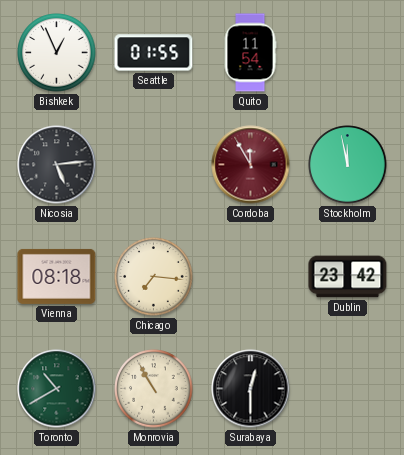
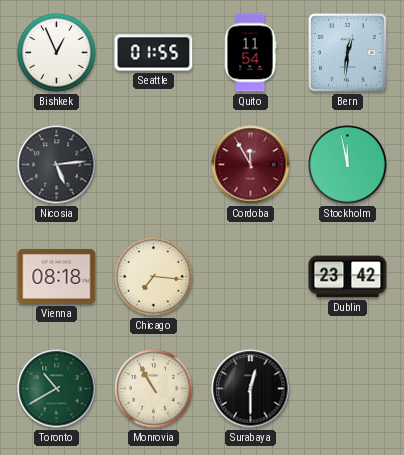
Bern: none -> 12:31 (348, 53)
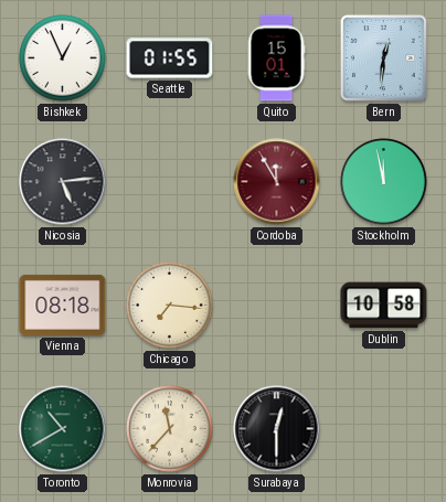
Quito: 11:54 -> 15:01 (276, 58)
Dublin: 23:42 -> 10:58 (384, 306)
Monrovia: 10:55 -> 11:37 (170, 429)
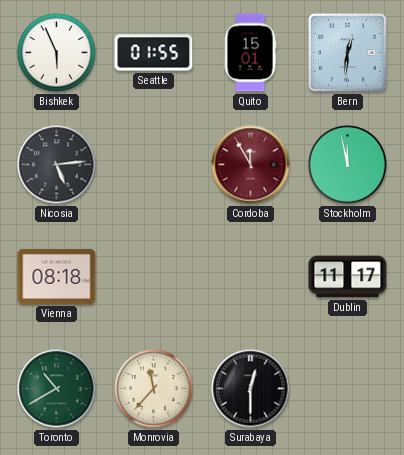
Bishkek: 12:56 -> 5:56 (57, 53)
Chicago: 7:16 -> none (170, 306)
Dublin: 10:58 -> 11:17 (348, 277)
